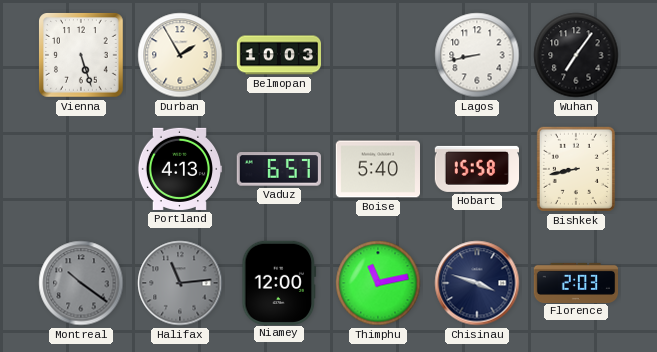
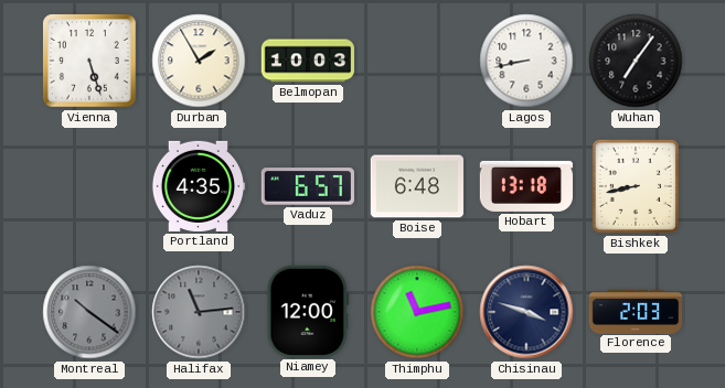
Portland: 4:13 -> 4:35 (198, 186)
Boise: 5:40 -> 6:48 (416, 186)
Hobart: 15:58 -> 13:18 (525, 186)
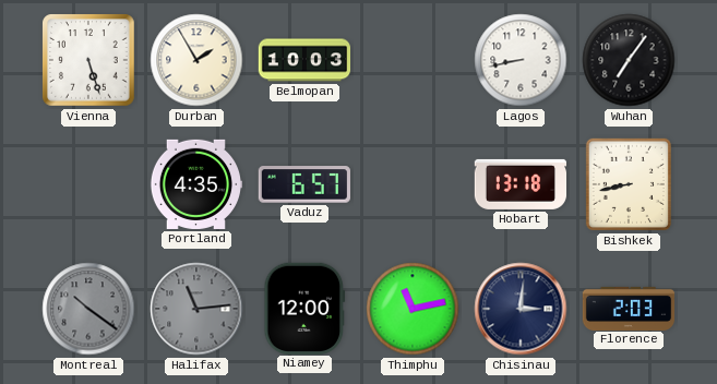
Boise: 6:48 -> none (416, 186)
Chisinau: 3:48 -> 3:01 (521, 309)
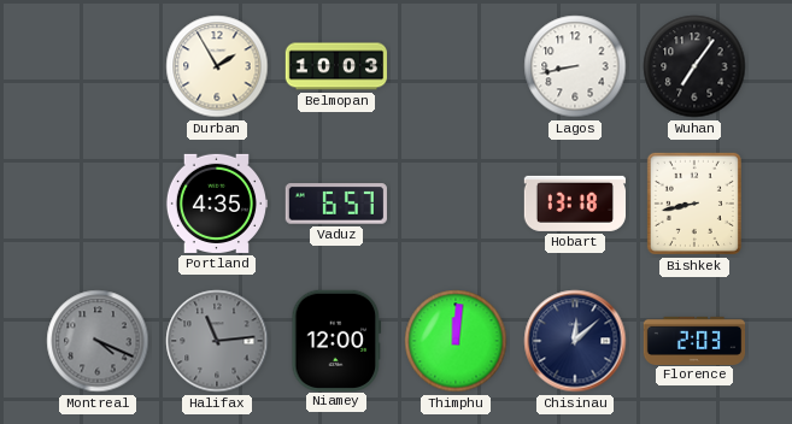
Vienna: 5:27 -> none (89, 61)
Montreal: 10:21 -> 4:19 (98, 341)
Thimphu: 11:13 -> 12:01 (456, 341)
Chisinau: 3:01 -> 12:08 (575, 341)
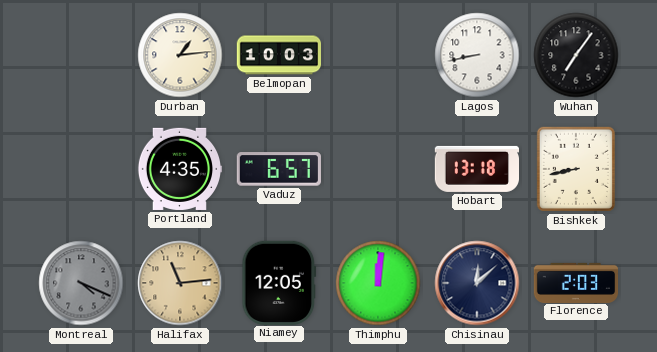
Durban: 1:55 -> 1:14 (180, 55)
Halifax dial: grey -> champagne (180, 283)
Niamey: 12:00 -> 12:05 (279, 282)
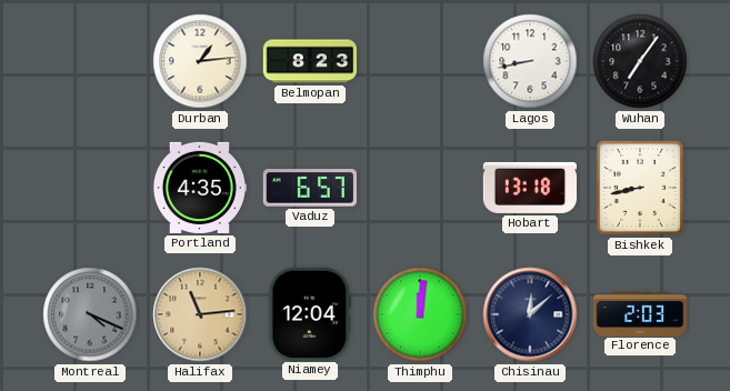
Belmopan: 10:03 -> 8:23 (310, 61)
Niamey: 12:05 -> 12:04 (310, 313)
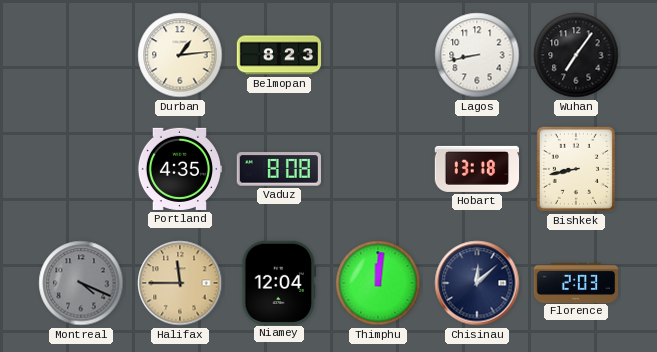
Vaduz: 6:57 -> 8:08 (279, 169)
Halifax: 11:14 -> 11:45 (180, 283)
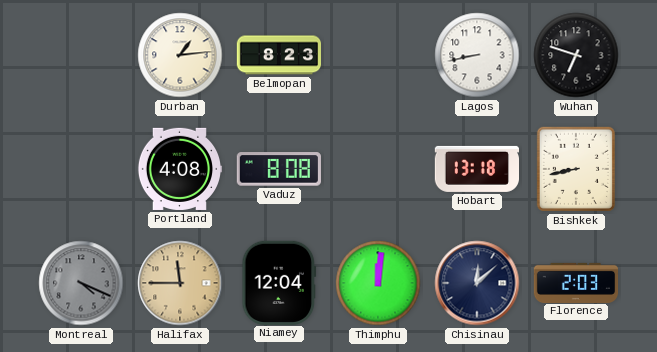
Wuhan: 7:06 -> 6:48 (576, 55)
Portland: 4:35 -> 4:08 (179, 169)
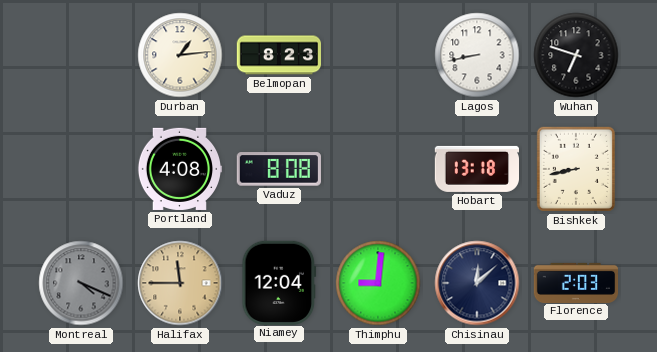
Thimphu: 12:01 -> 9:01 (378, 283)
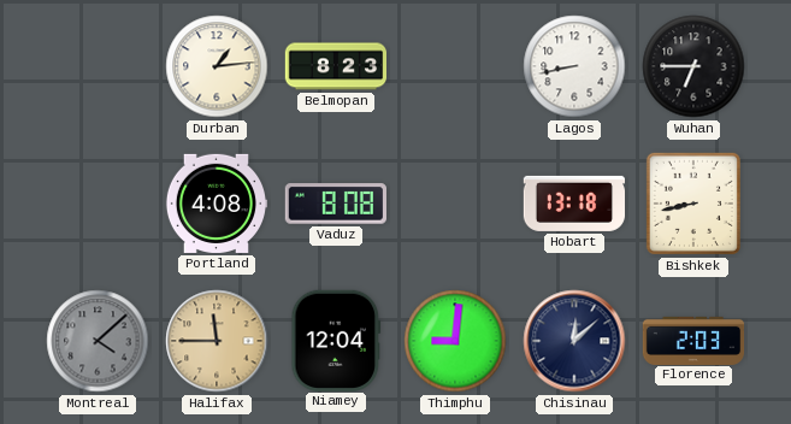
Wuhan: 6:48 -> 6:45 (693, 66)
Montreal: 4:19 -> 4:08 (98, 341)
